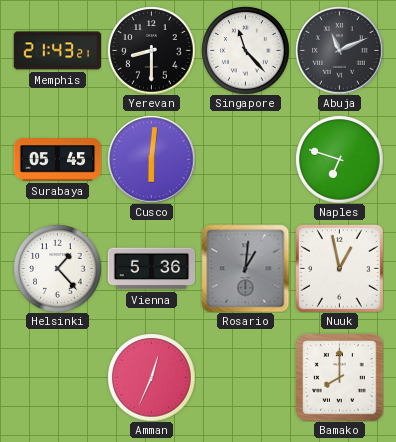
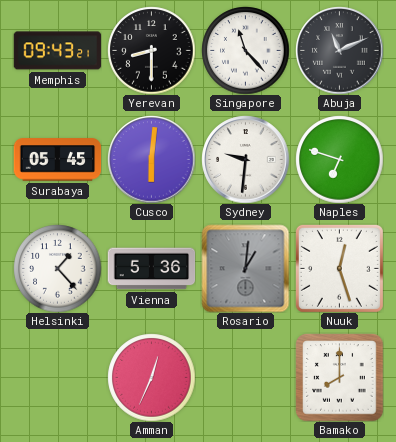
Memphis: 21:43 -> 09:43 (57, 51)
Sydney: none -> 9:31 (245, 159)
Nuuk: 12:58 -> 12:27 (339, 268)
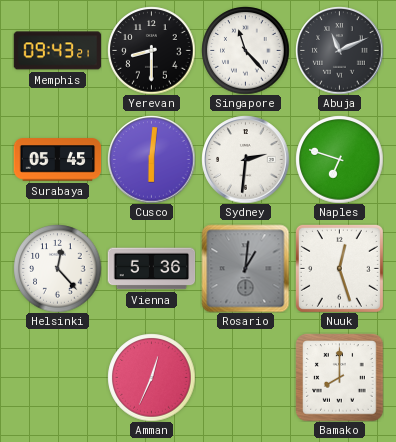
Sydney: 9:31 -> 2:31 (245, 159)
Helsinki: 1:23 -> 12:23 (57, 268)
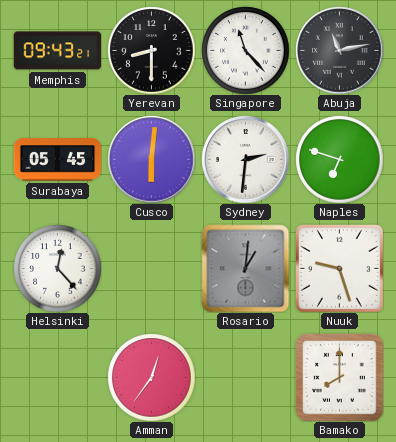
Abuja: 11:11 -> 11:13 (339, 50)
Vienna: 5:36 -> none (151, 269)
Nuuk: 12:27 -> 9:27 (339, 268)
Amman: 12:34 -> 12:36 (151, 377)
